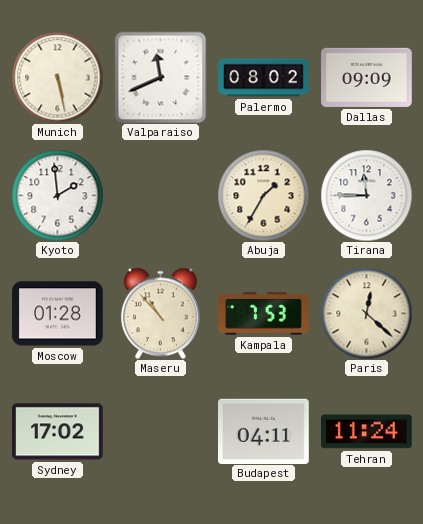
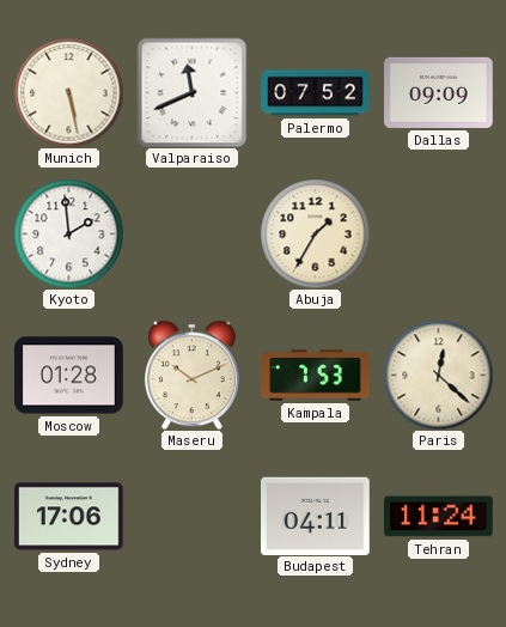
Palermo: 08:02 -> 07:52 (316, 93)
Tirana: 11:45 -> none (366, 195)
Maseru: 10:53 -> 10:11 (191, 375)
Sydney: 17:02 -> 17:06 (69, 517)
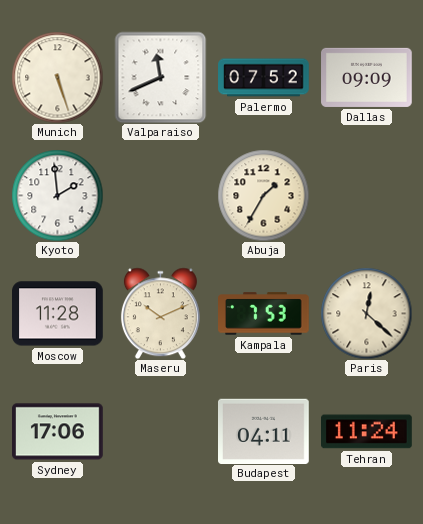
Munich: 5:28 -> 5:27 (57, 77)
Moscow: 01:28 -> 11:28 (58, 314)
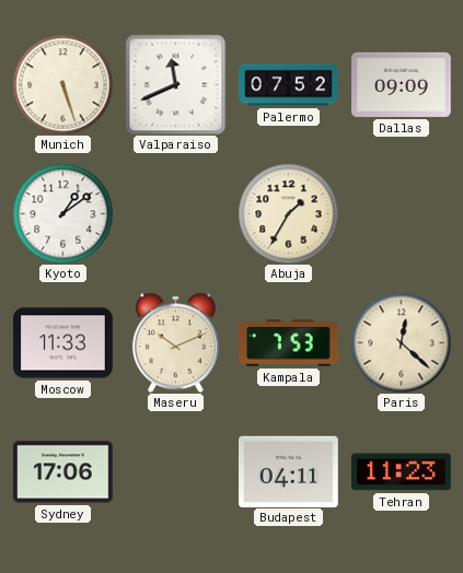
Kyoto: 1:59 -> 1:09 (62, 213)
Moscow: 11:28 -> 11:33 (63, 343)
Tehran: 11:24 -> 11:23 (402, 472)
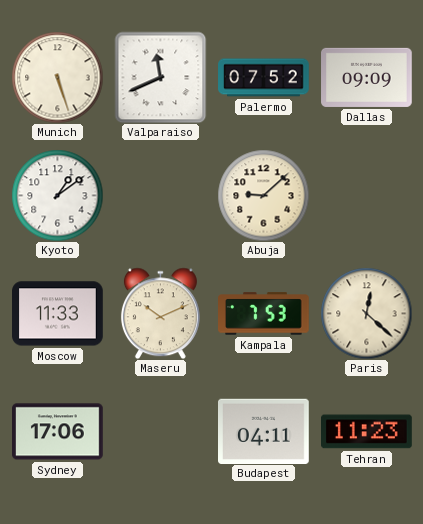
Abuja: 1:35 -> 9:08 (263, 195)
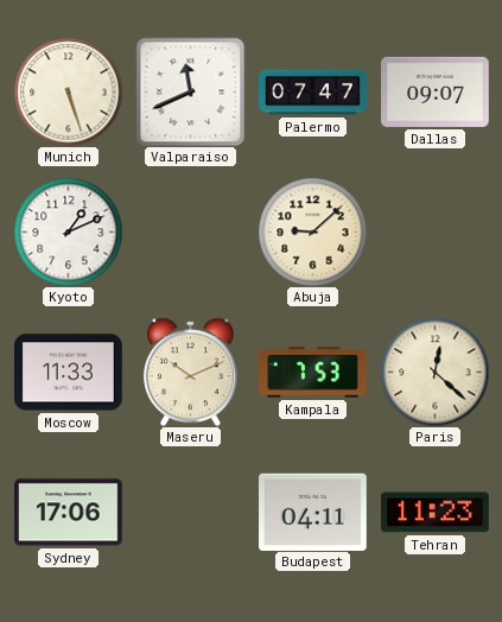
Palermo: 07:52 -> 07:47 (313, 93)
Dallas: 09:09 -> 09:07 (436, 91)
Kyoto: 1:09 -> 1:11 (68, 231)
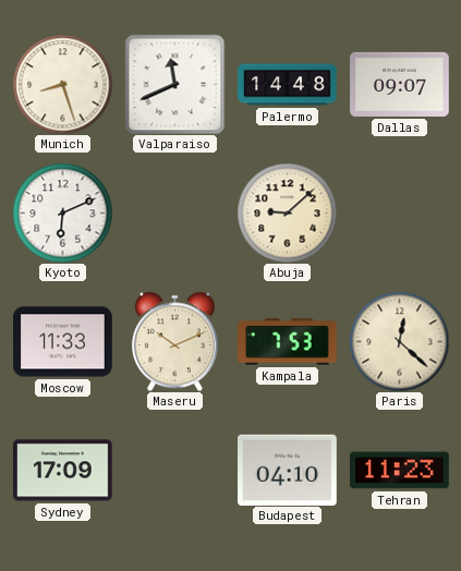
Munich: 5:27 -> 8:27 (62, 84)
Palermo: 07:47 -> 14:48 (288, 85)
Kyoto: 1:11 -> 6:11 (62, 212)
Sydney: 17:06 -> 17:09 (63, 471)
Budapest: 04:11 -> 04:10 (288, 470)
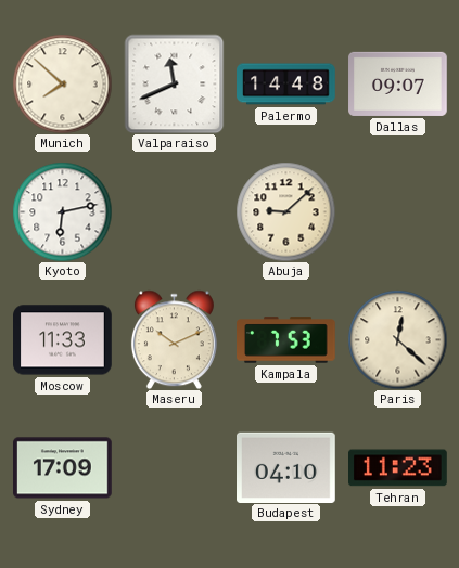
Munich: 8:27 -> 7:52 (62, 83)
Kyoto: 6:11 -> 6:13 (62, 211)
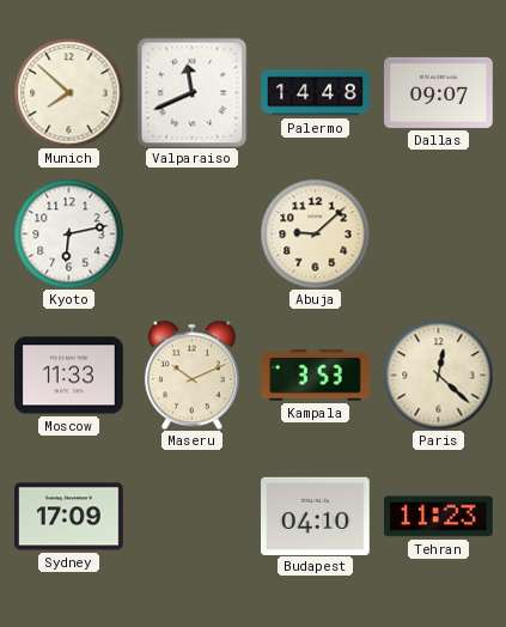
Kampala: 7:53 -> 3:53 (316, 376)
